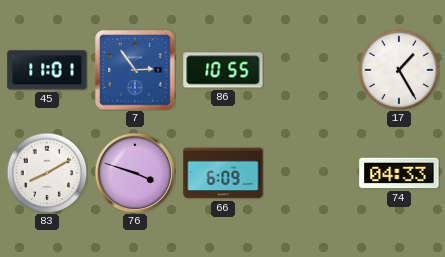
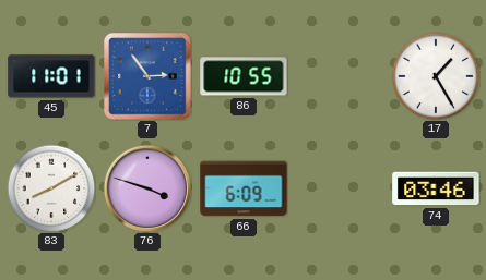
74: 04:33 -> 03:46 (436, 188)
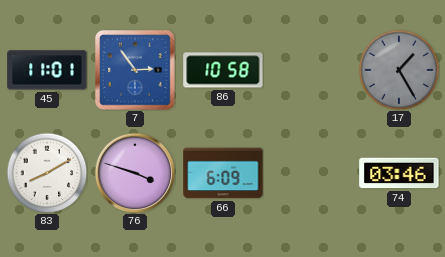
86: 10:55 -> 10:58 (223, 70)
17 dial: white -> grey (399, 70)
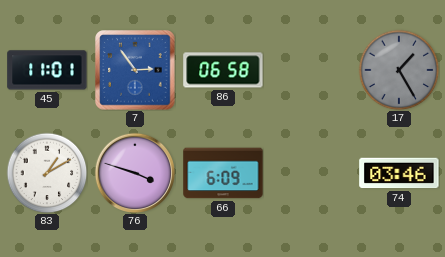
86: 10:58 -> 06:58 (223, 70)
83: 8:10 -> 1:10 (47, 173)
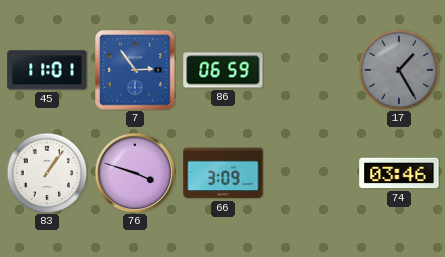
86: 06:58 -> 06:59 (223, 70)
83: 1:10 -> 1:06 (47, 173)
66: 6:09 -> 3:09 (223, 173)
